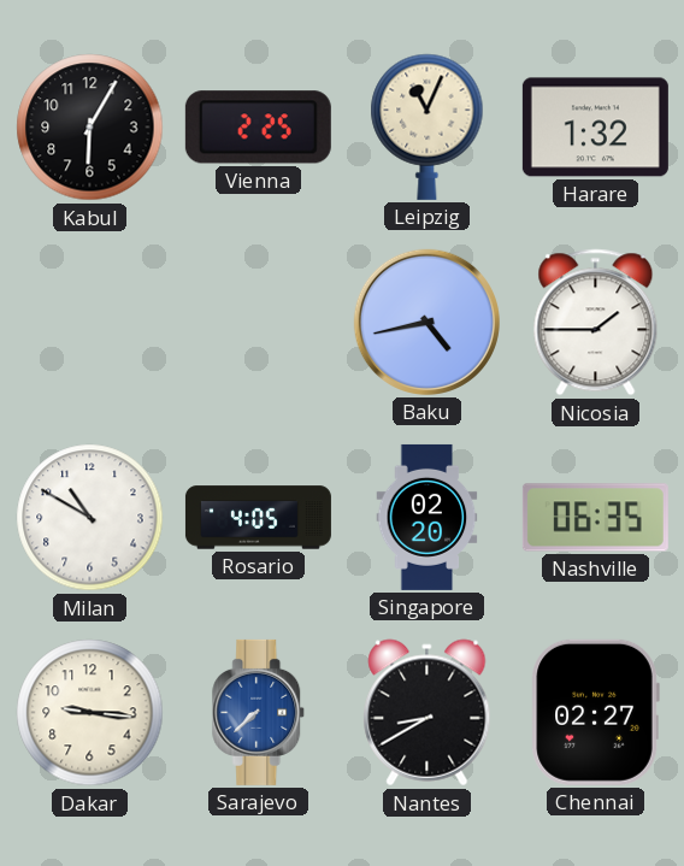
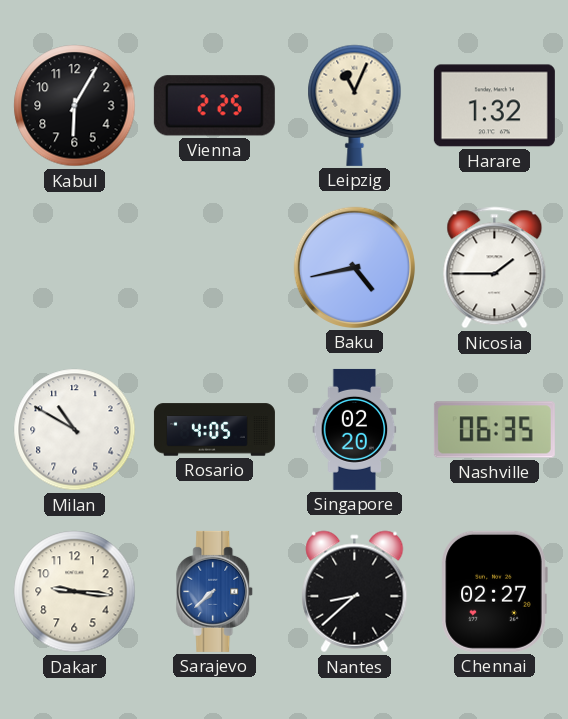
Nantes: 8:40 -> 8:38 (355, 592)
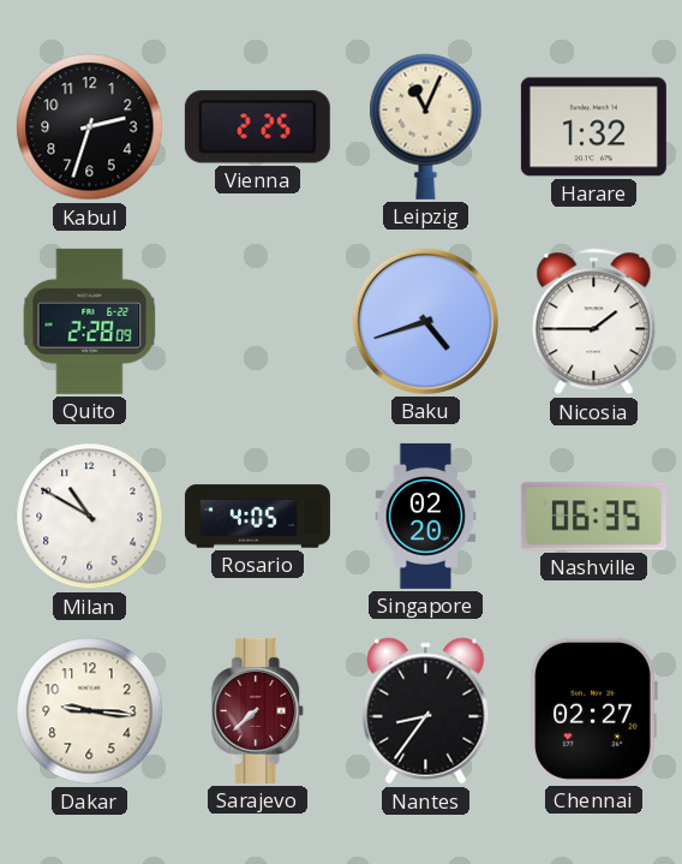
Kabul: 6:05 -> 2:33 (90, 127)
Quito: none -> 2:28 (90, 321)
Baku: 4:43 -> 4:42 (425, 321)
Sarajevo dial: blue -> burgundy (258, 710)
Nantes: 8:38 -> 8:36 (426, 711)
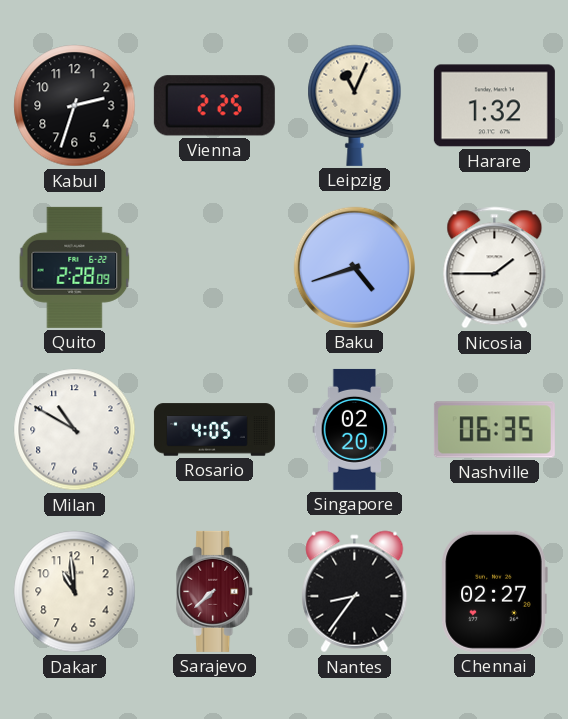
Dakar: 9:16 -> 10:59 (75, 592)
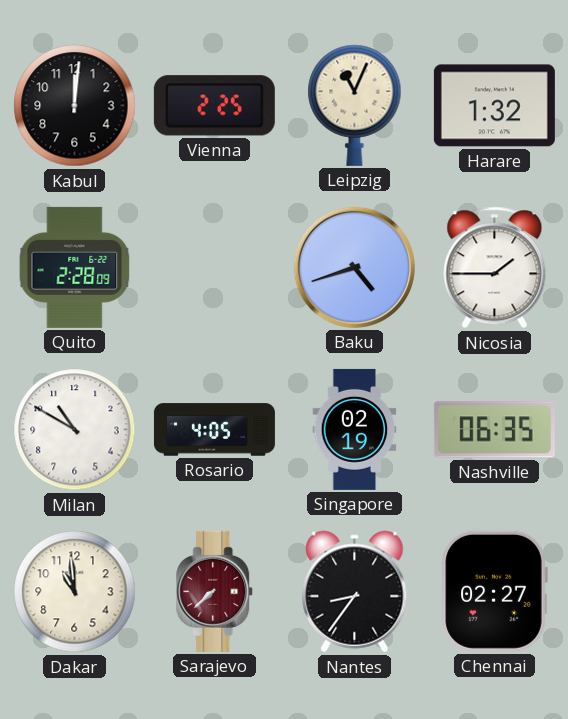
Kabul: 2:33 -> 12:01 (75, 106)
Singapore: 02:20 -> 02:19 (355, 429)
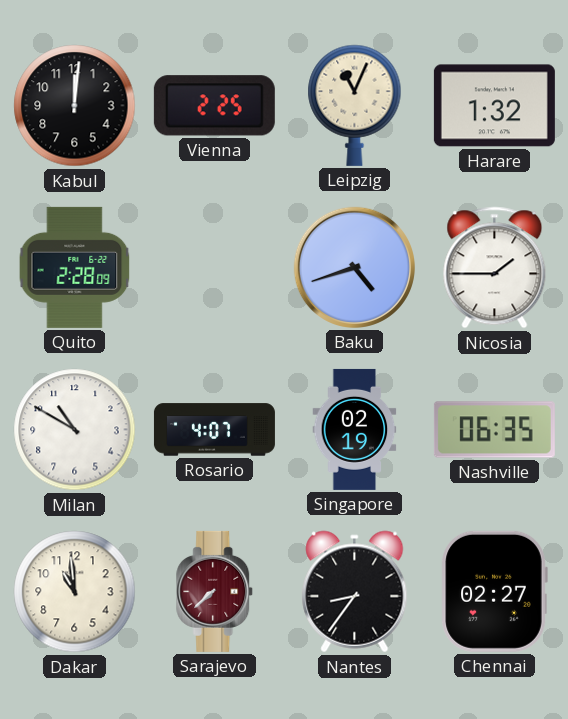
Rosario: 4:05 -> 4:07 (214, 430)
